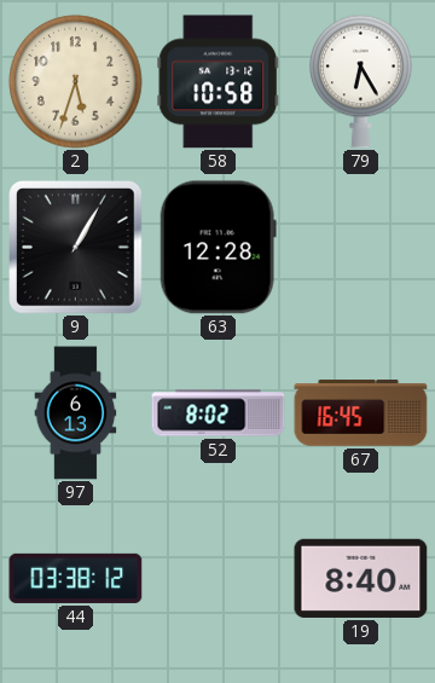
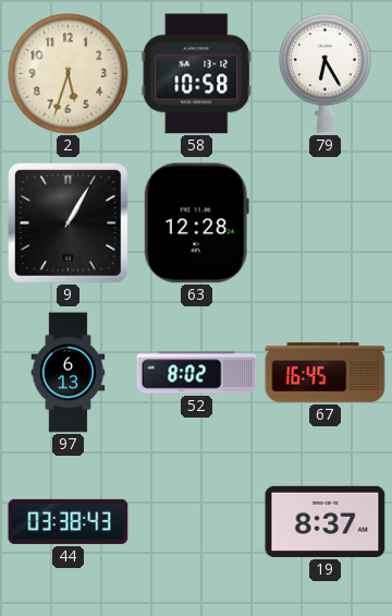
44: 03:38:12 -> 03:38:43 (69, 521)
19: 8:40 -> 8:37 (326, 521)
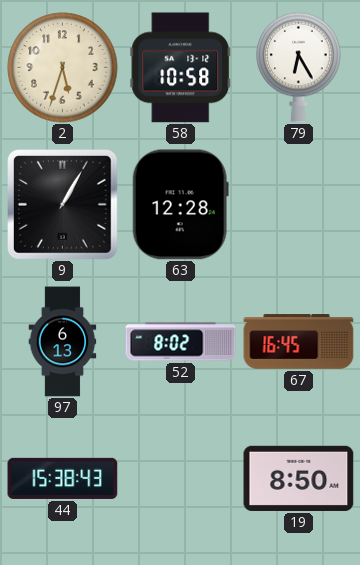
44: 03:38 -> 15:38 (63, 478)
19: 8:37 -> 8:50 (299, 478)
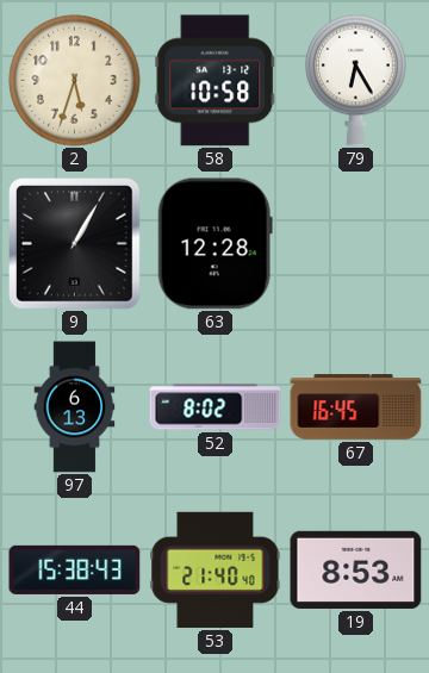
53: none -> 21:40 (216, 569)
19: 8:50 -> 8:53 (356, 569)
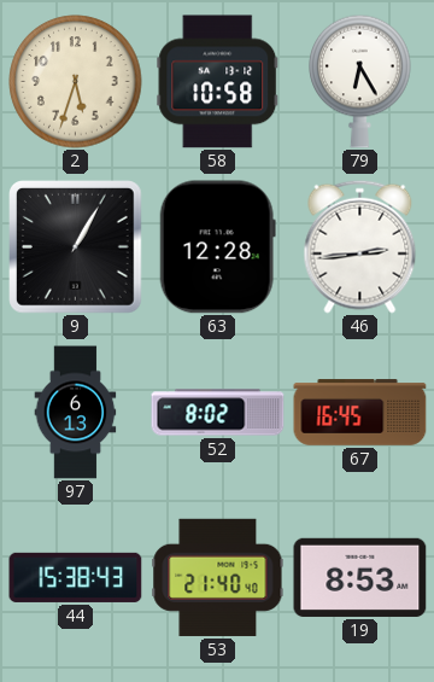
46: none -> 2:44 (360, 246)
